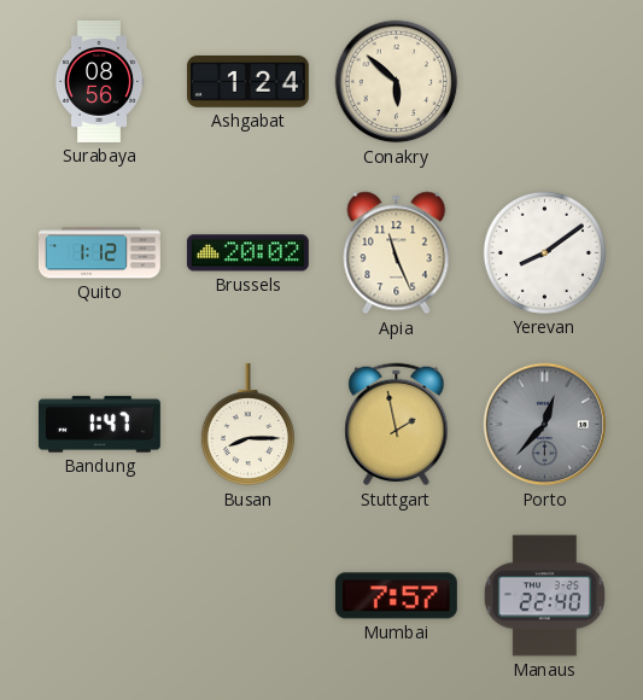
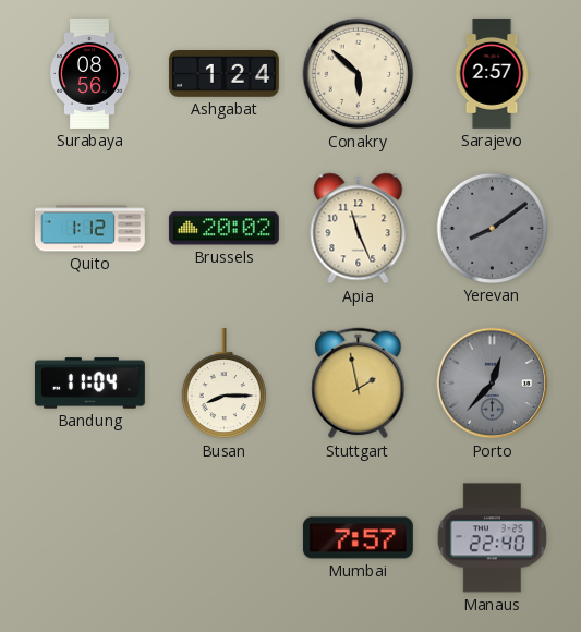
Sarajevo: none -> 2:57 (492, 73)
Yerevan dial: white -> grey (492, 228)
Bandung: 1:47 -> 11:04 (89, 384)
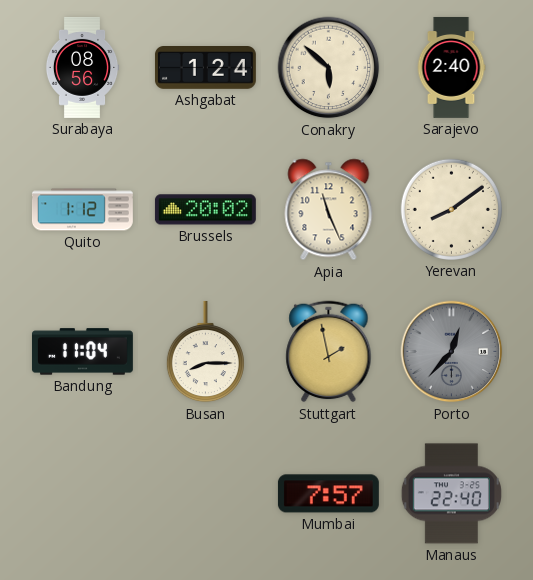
Sarajevo: 2:57 -> 2:40 (451, 67)
Yerevan dial: grey -> cream (451, 209)
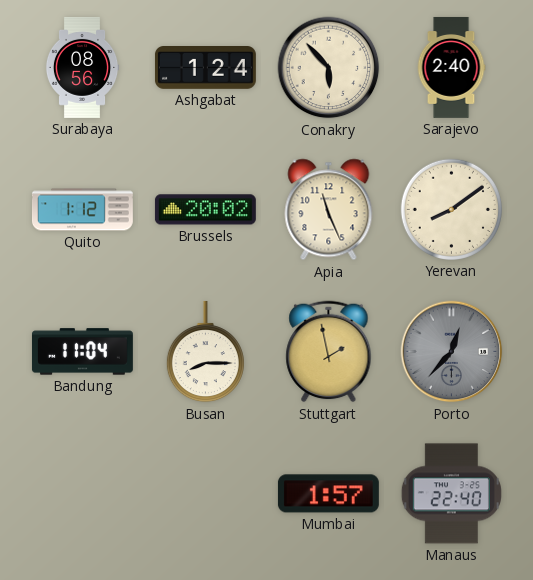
Conakry: 5:52 -> 5:53 (329, 68)
Mumbai: 7:57 -> 1:57 (328, 494)
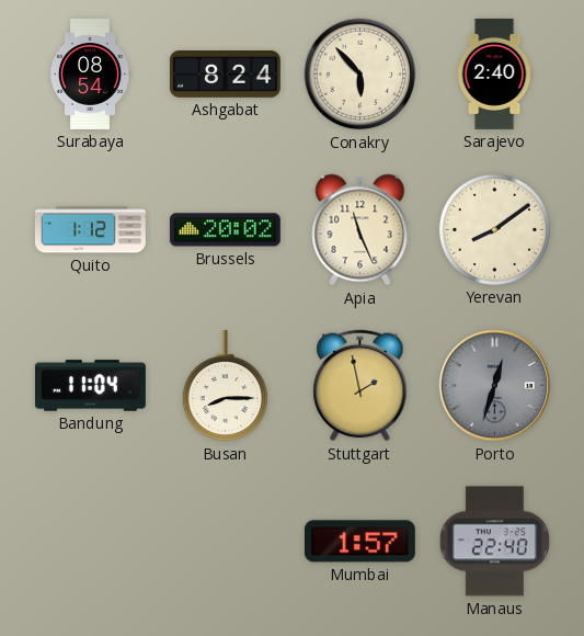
Surabaya: 08:56 -> 08:54 (90, 73)
Ashgabat: 1:24 -> 8:24 (225, 75)
Porto: 12:37 -> 12:33 (495, 386)
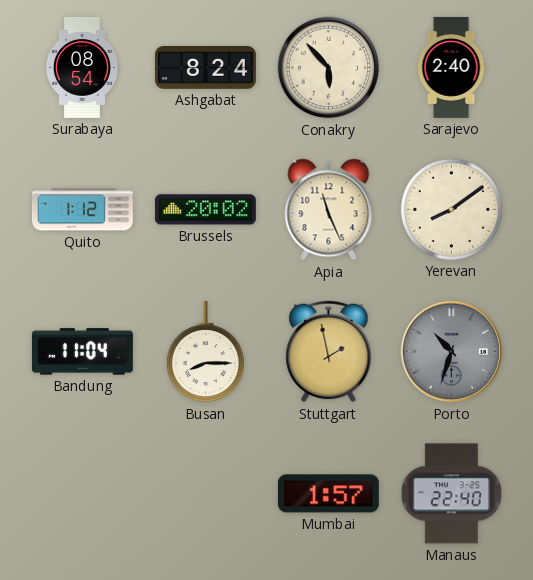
Porto: 12:33 -> 10:33 (452, 352)
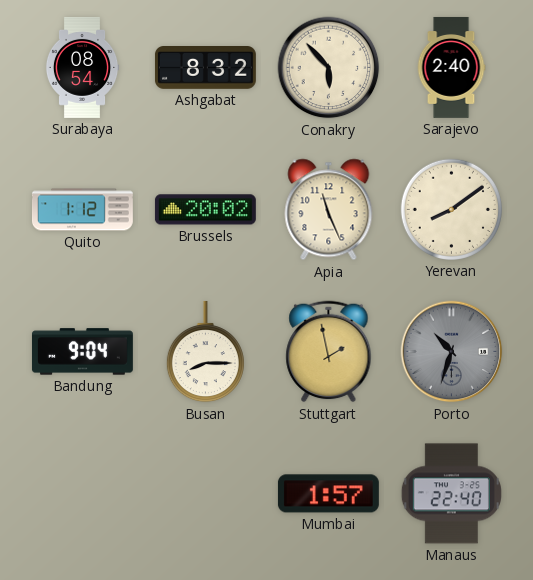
Ashgabat: 8:24 -> 8:32 (205, 68)
Bandung: 11:04 -> 9:04 (82, 352)
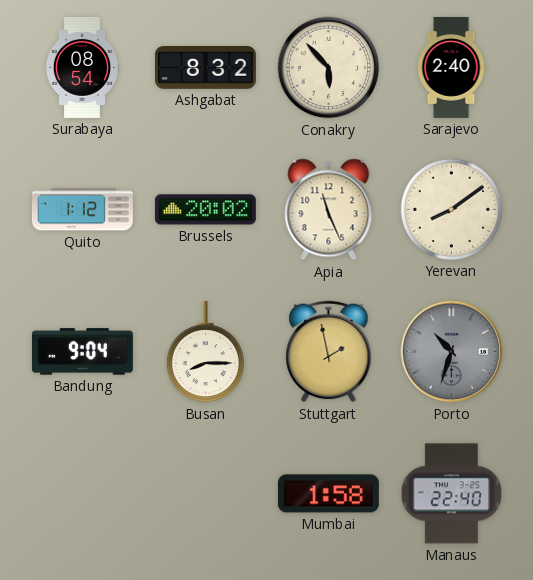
Mumbai: 1:57 -> 1:58 (328, 494)
